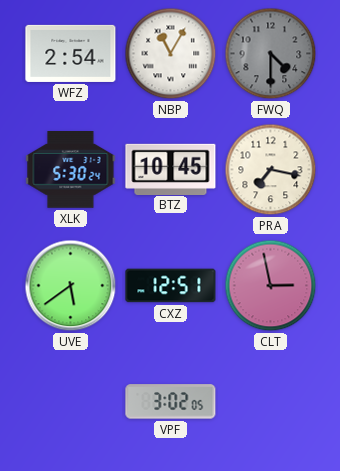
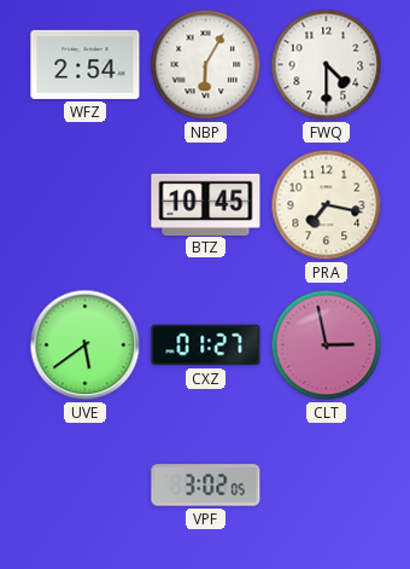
NBP: 11:05 -> 6:05 (206, 65)
FWQ dial: grey -> white (327, 65)
XLK: 5:30 -> none (71, 170)
CXZ: 12:51 -> 01:27 (206, 346)
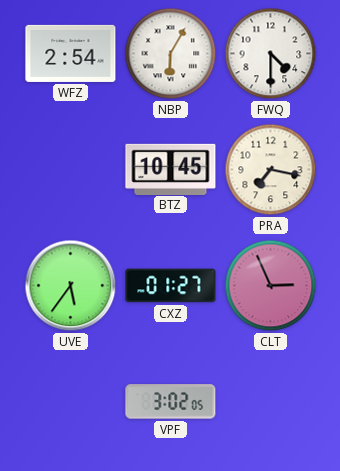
UVE: 5:39 -> 5:36 (71, 286)
CLT: 2:58 -> 2:56 (271, 286)
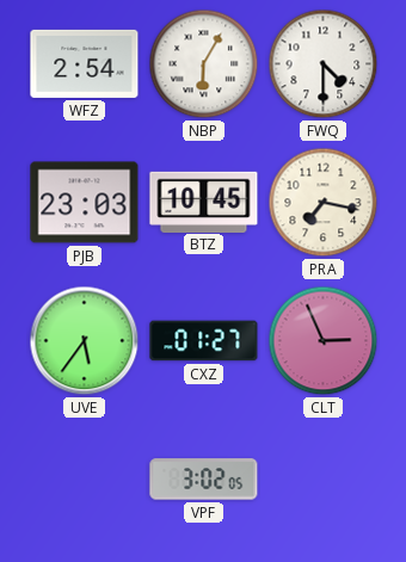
PJB: none -> 23:03 (85, 203)
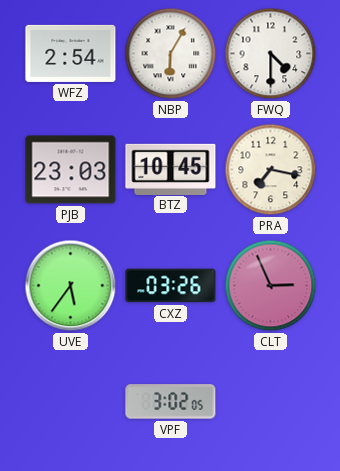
CXZ: 01:27 -> 03:26 (171, 286)
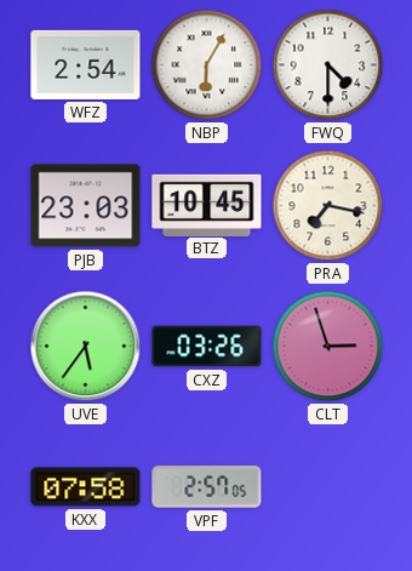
CLT: 2:56 -> 2:57 (328, 347)
KXX: none -> 07:58 (86, 487)
VPF: 3:02 -> 2:57 (207, 487)
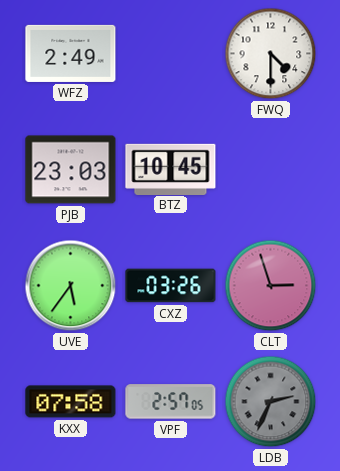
WFZ: 2:54 -> 2:49 (71, 53)
NBP: 6:05 -> none (207, 65)
PRA: 7:17 -> none (328, 206)
LDB: none -> 2:34 (271, 402)
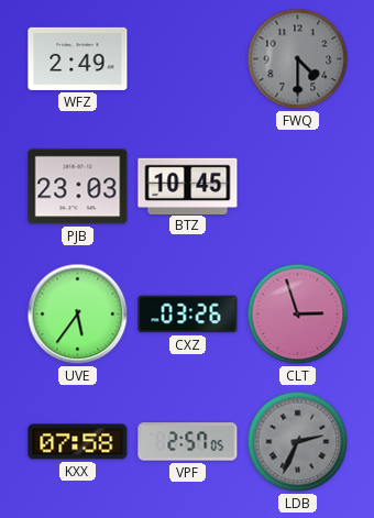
FWQ dial: white -> grey (298, 59)
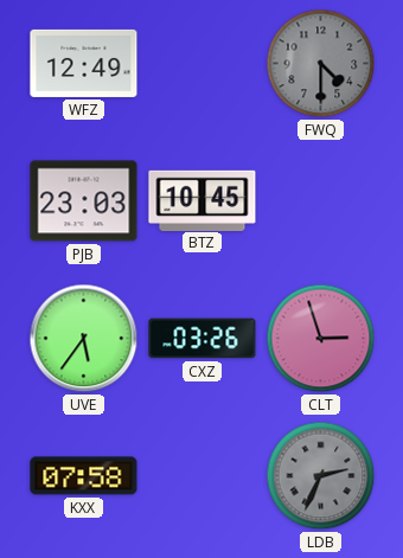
WFZ: 2:49 -> 12:49 (84, 63)
VPF: 2:57 -> none (188, 442)
